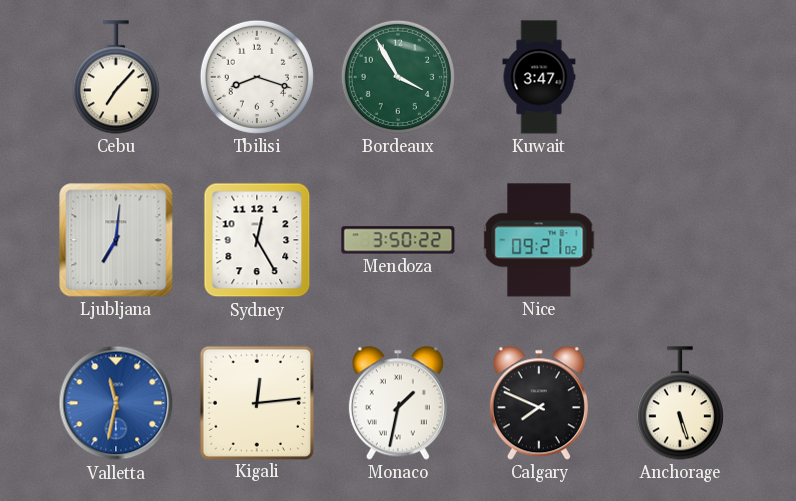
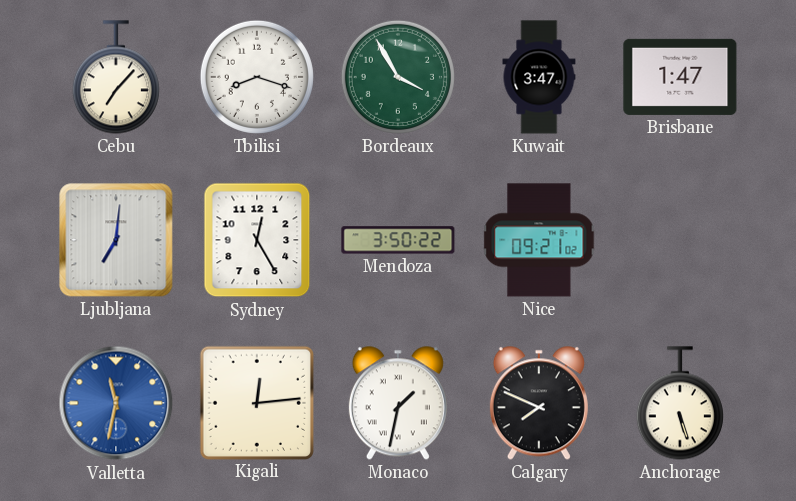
Brisbane: none -> 1:47 (680, 77)
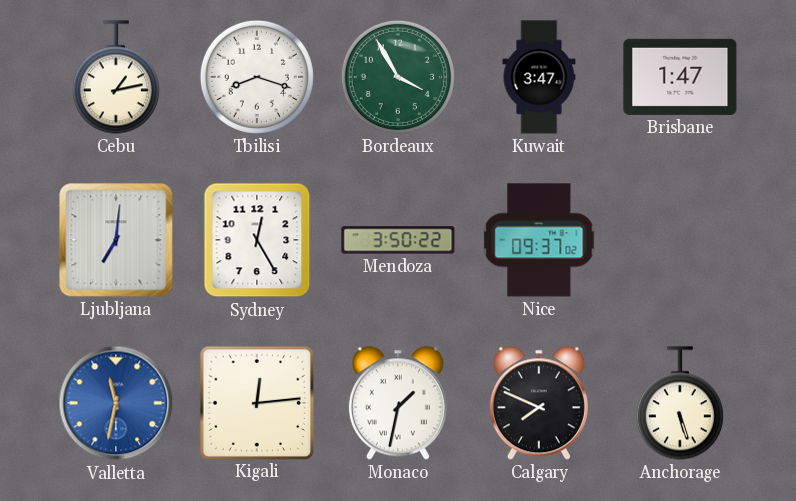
Cebu: 7:07 -> 1:13 (116, 77)
Nice: 09:21 -> 09:37 (539, 240)
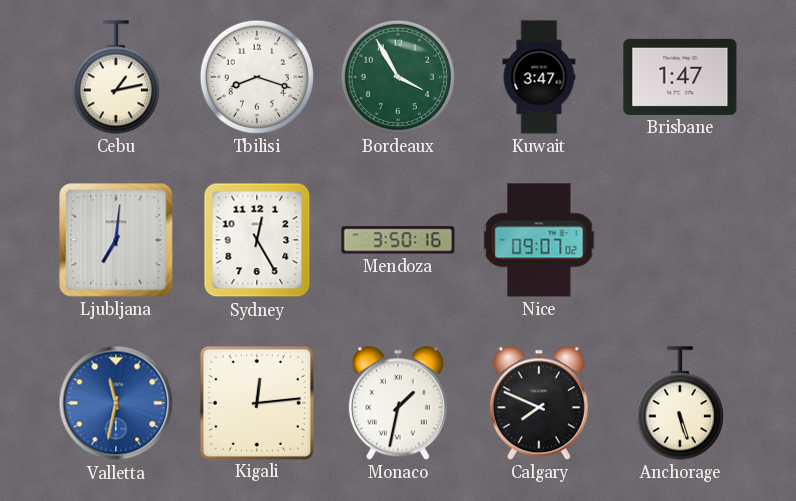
Mendoza: 3:50:22 -> 3:50:16 (398, 240)
Nice: 09:37 -> 09:07 (539, 240)
